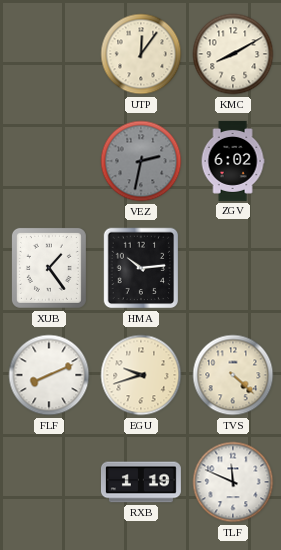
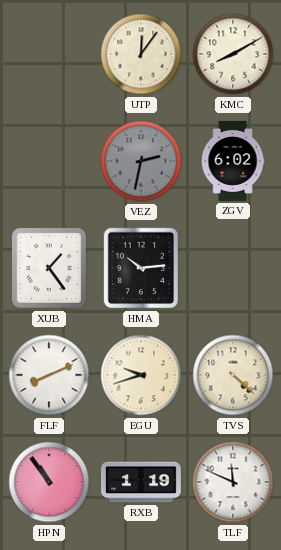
HPN: none -> 10:54 (49, 482)
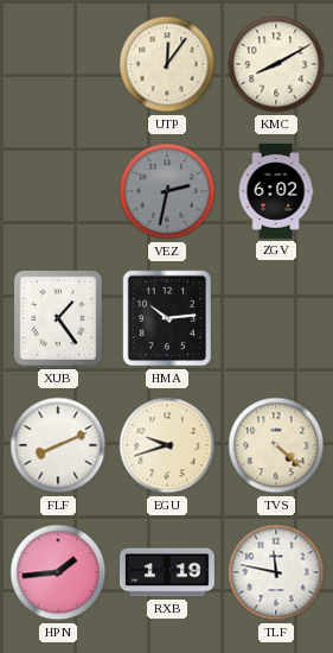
HPN: 10:54 -> 1:44 (58, 572)
TLF: 11:49 -> 11:47 (276, 572)
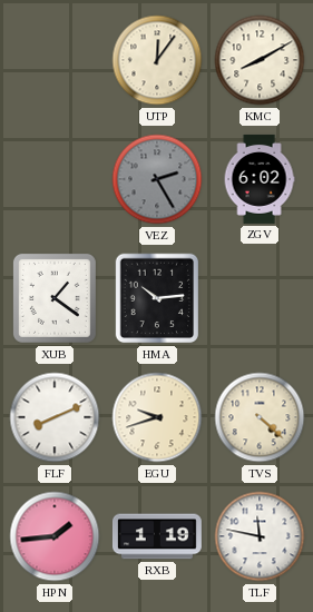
VEZ: 2:32 -> 2:25 (157, 179)
XUB: 1:24 -> 1:21 (55, 298)
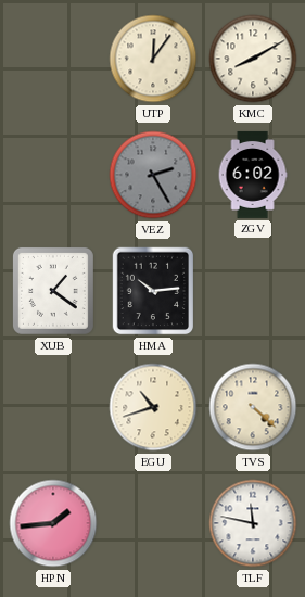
FLF: 8:11 -> none (55, 417)
EGU: 9:42 -> 10:42 (153, 407)
RXB: 1:19 -> none (157, 536)
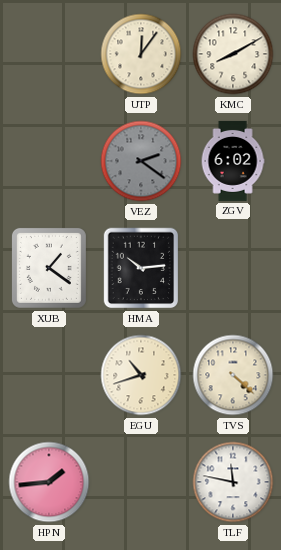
VEZ: 2:25 -> 2:21 (141, 161)
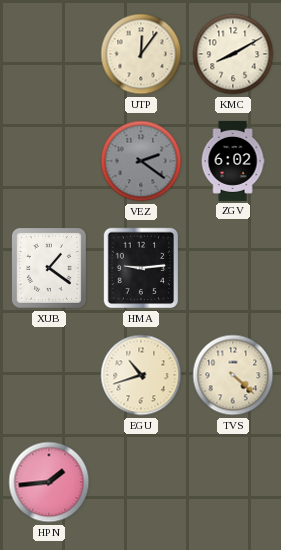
HMA: 10:14 -> 9:14 (141, 268)
TLF: 11:47 -> none (233, 482)
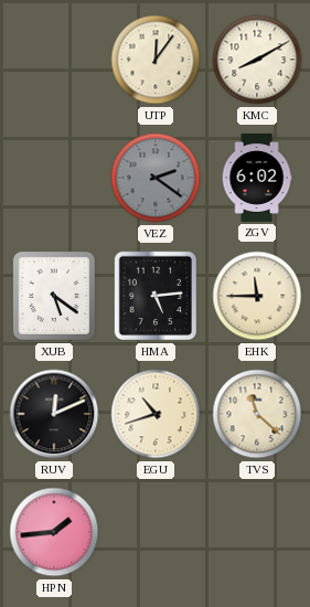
XUB: 1:21 -> 5:21 (54, 296)
HMA: 9:14 -> 5:14 (156, 296)
EHK: none -> 11:45 (257, 296)
RUV: none -> 12:11 (54, 414)
TVS: 4:22 -> 11:22 (257, 414)
